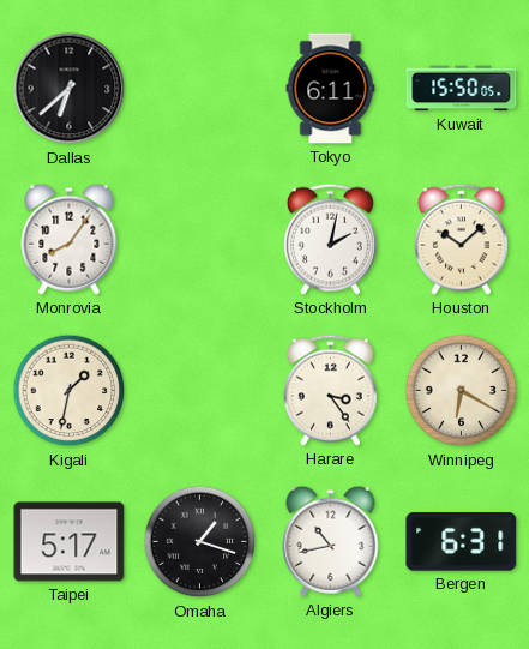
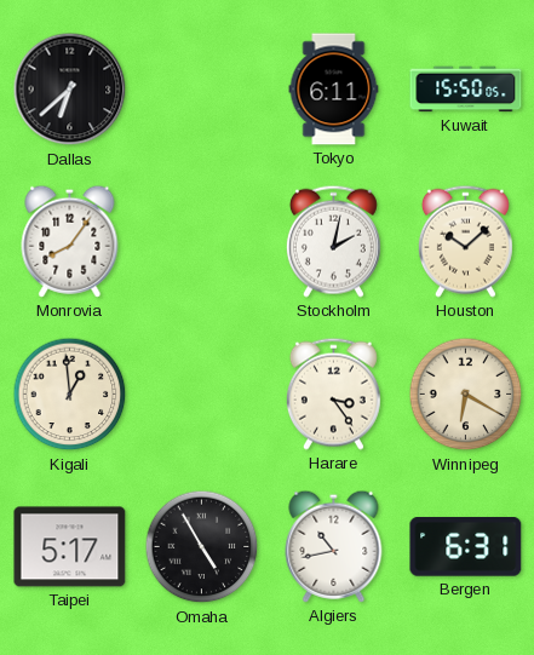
Kigali: 1:32 -> 12:59 (70, 395)
Omaha: 1:18 -> 4:55 (202, 547)
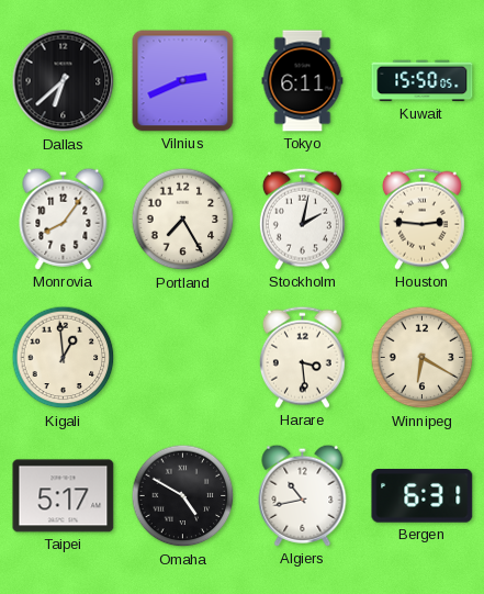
Vilnius: none -> 2:41 (183, 81)
Portland: none -> 7:25 (183, 220)
Houston: 10:08 -> 2:46 (421, 218)
Harare: 3:24 -> 3:29 (302, 357)
Omaha: 4:55 -> 4:50 (183, 496)
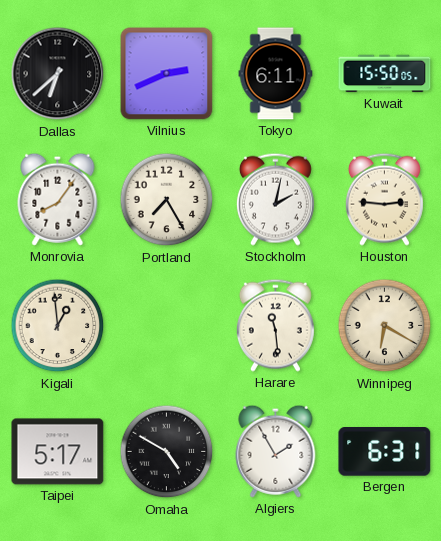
Harare: 3:29 -> 11:29 (275, 325)
Algiers: 10:43 -> 1:55 (276, 451)
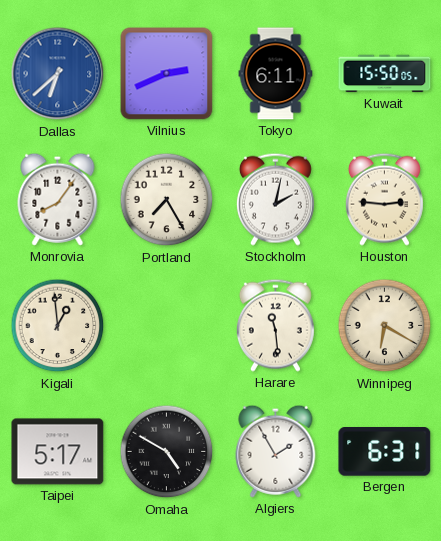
Dallas dial: black -> blue (58, 74)
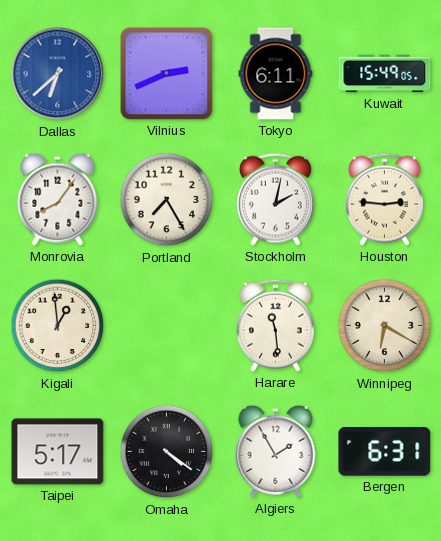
Kuwait: 15:50 -> 15:49 (385, 74)
Omaha: 4:50 -> 4:21 (167, 452)
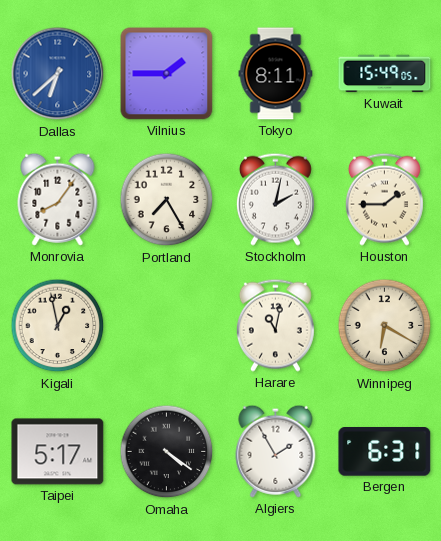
Vilnius: 2:41 -> 1:45 (167, 74)
Tokyo: 6:11 -> 8:11 (276, 74)
Houston: 2:46 -> 1:45 (384, 199)
Kigali: 12:59 -> 12:58 (58, 326)
Harare: 11:29 -> 11:02 (275, 325)
